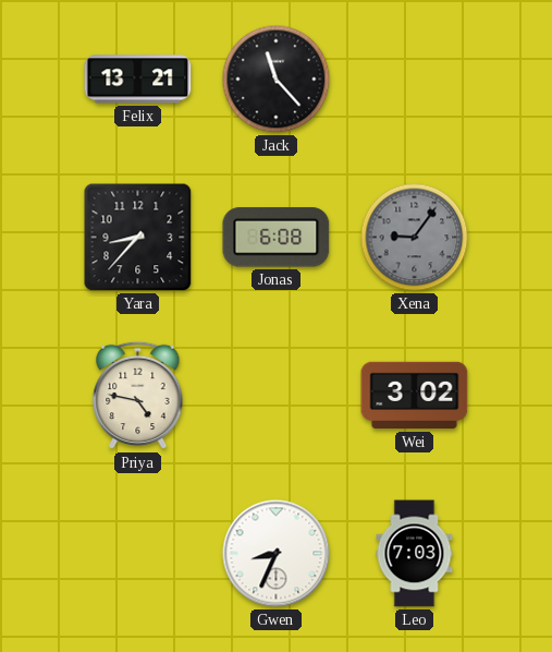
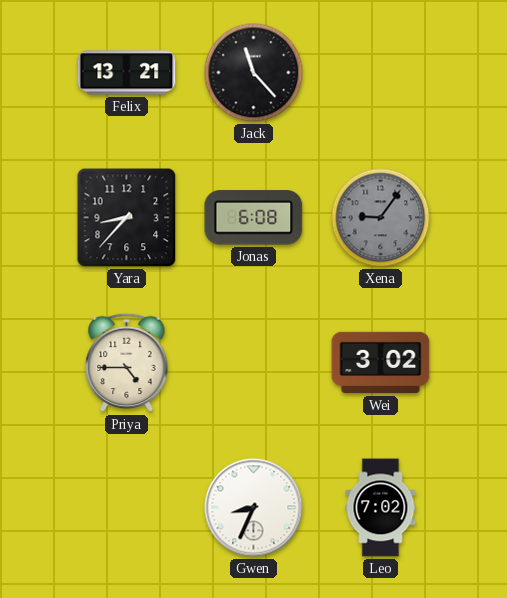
Priya: 4:47 -> 4:45 (127, 363)
Leo: 7:03 -> 7:02 (381, 508)
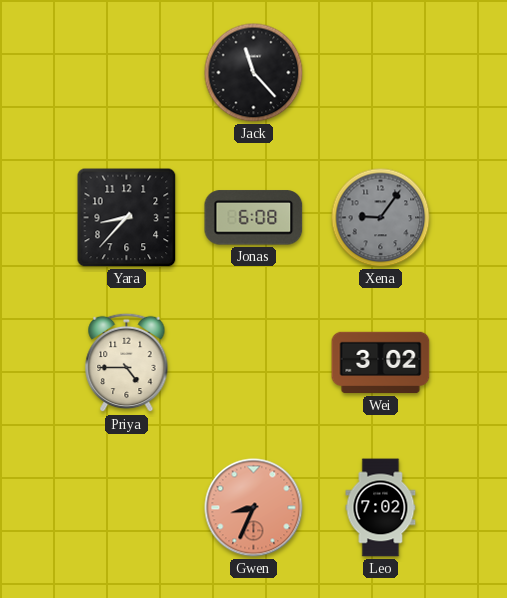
Felix: 13:21 -> none (127, 73)
Gwen dial: white -> salmon (254, 508)
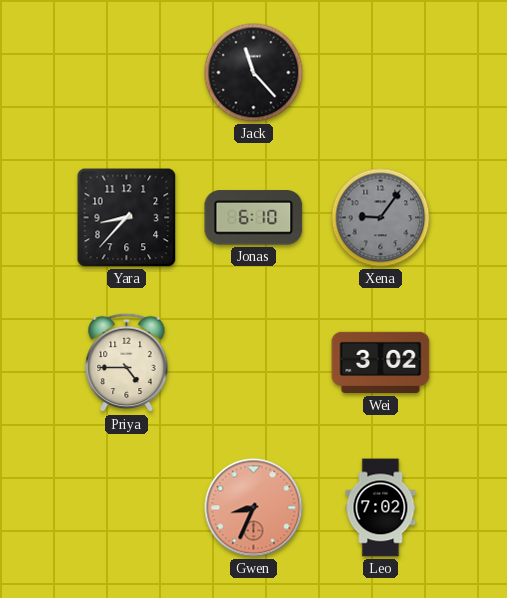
Jonas: 6:08 -> 6:10 (254, 218)
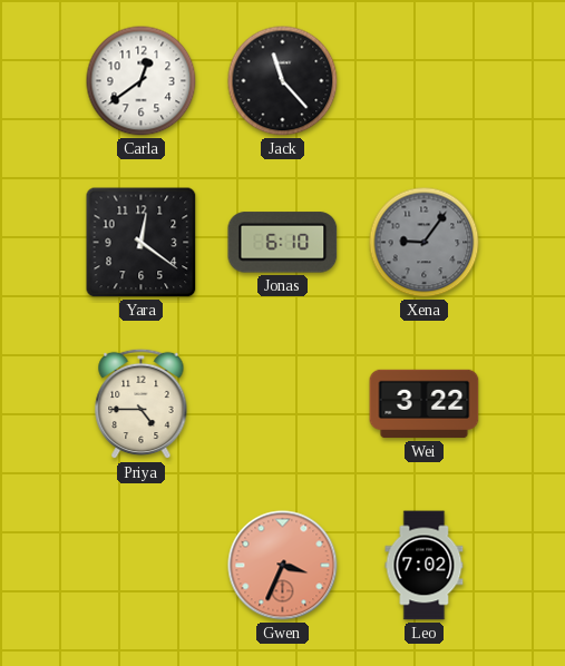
Carla: none -> 12:39 (142, 81)
Yara: 8:37 -> 12:21 (142, 243)
Wei: 3:02 -> 3:22 (425, 404)
Gwen: 8:34 -> 3:34 (283, 566)
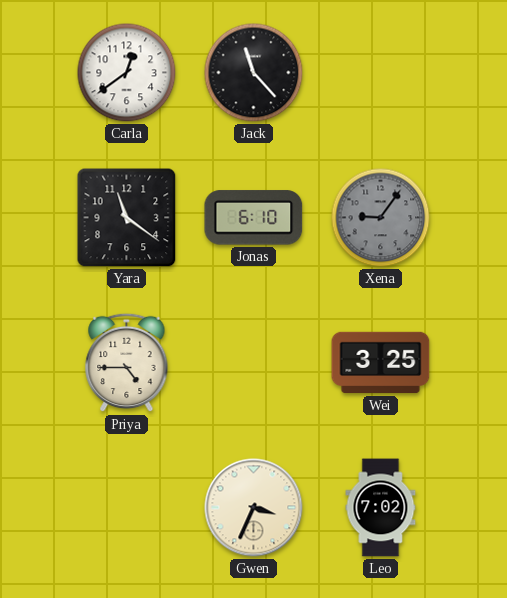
Yara: 12:21 -> 11:21 (127, 218)
Wei: 3:22 -> 3:25 (381, 363)
Gwen dial: salmon -> cream (254, 508)
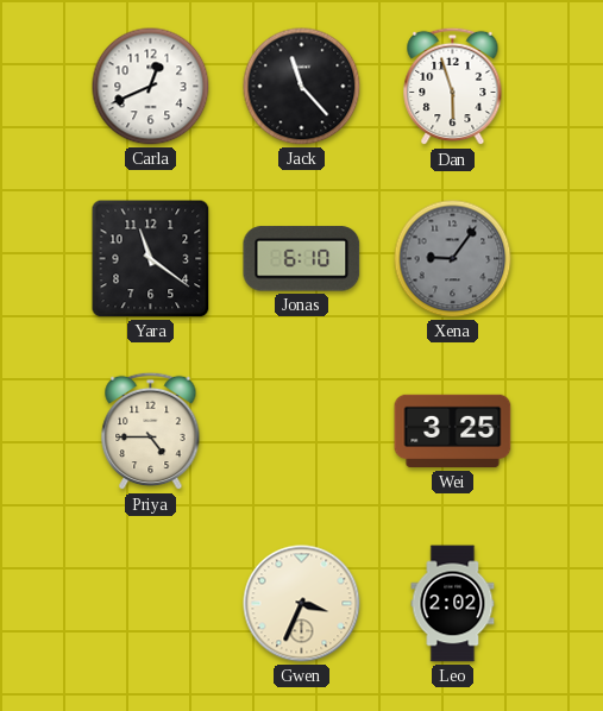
Carla: 12:39 -> 12:41 (151, 87)
Dan: none -> 5:57 (453, 87)
Leo: 7:02 -> 2:02 (453, 604)
